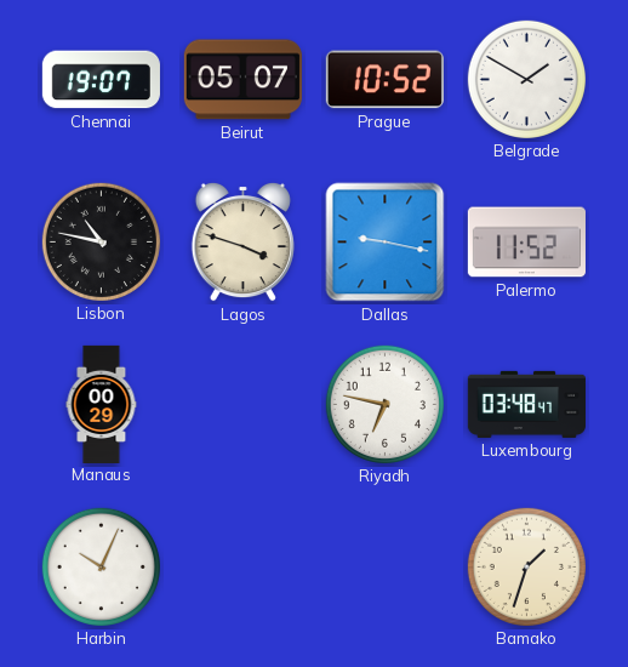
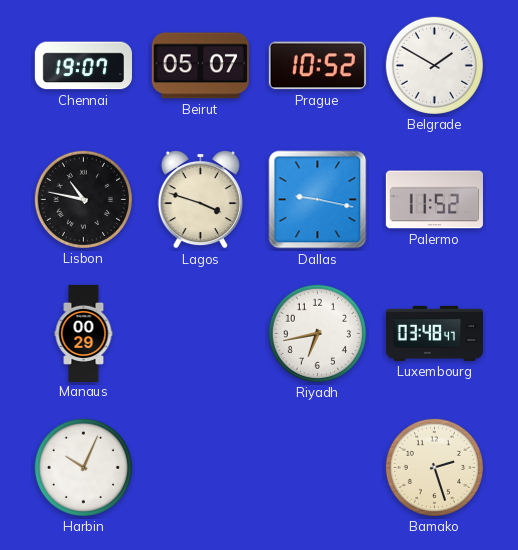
Riyadh: 6:47 -> 6:43 (317, 333)
Bamako: 1:33 -> 2:27 (434, 467)
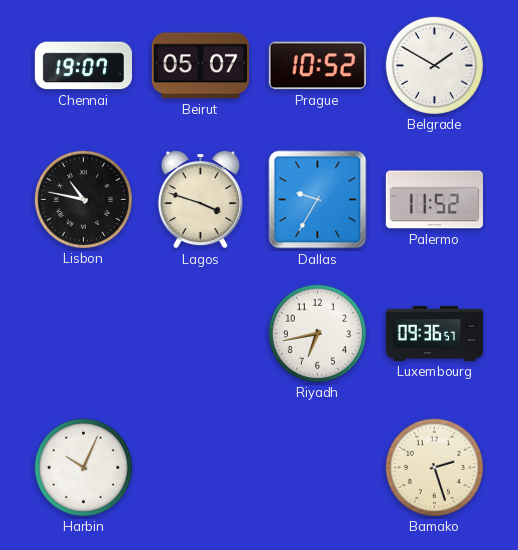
Dallas: 9:17 -> 9:35 (318, 200)
Manaus: 00:29 -> none (84, 333)
Luxembourg: 03:48 -> 09:36 (434, 333)
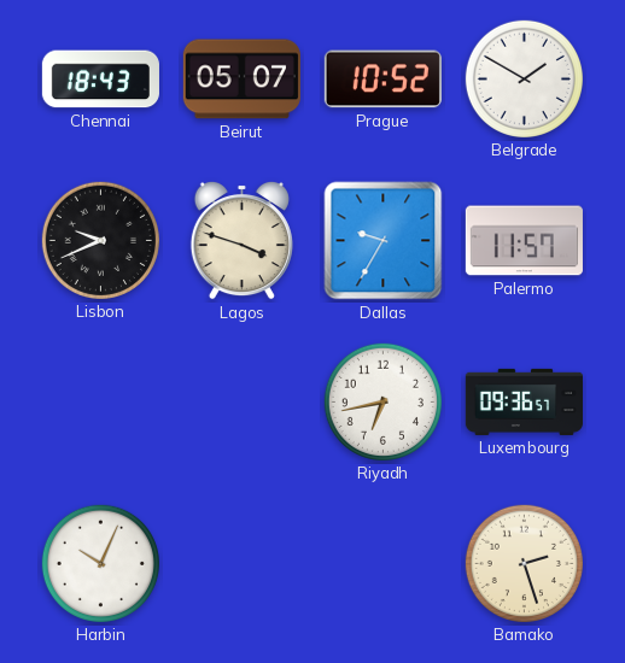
Chennai: 19:07 -> 18:43 (100, 80)
Lisbon: 10:47 -> 9:41 (100, 240)
Palermo: 11:52 -> 11:57 (524, 241)
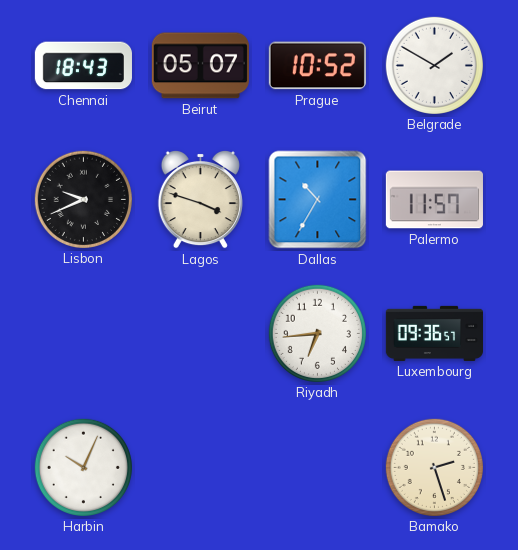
Dallas: 9:35 -> 10:35 (318, 200)
Riyadh: 6:43 -> 6:44 (317, 333)
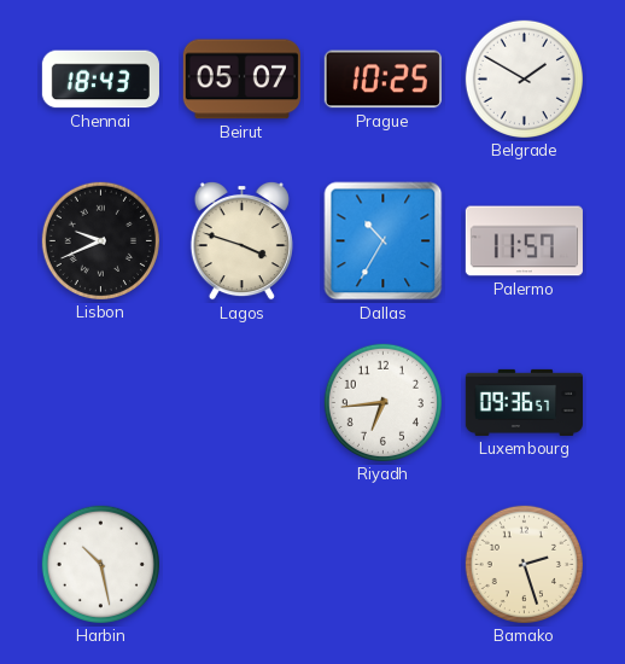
Prague: 10:52 -> 10:25 (382, 80)
Harbin: 10:04 -> 10:28 (100, 564)
